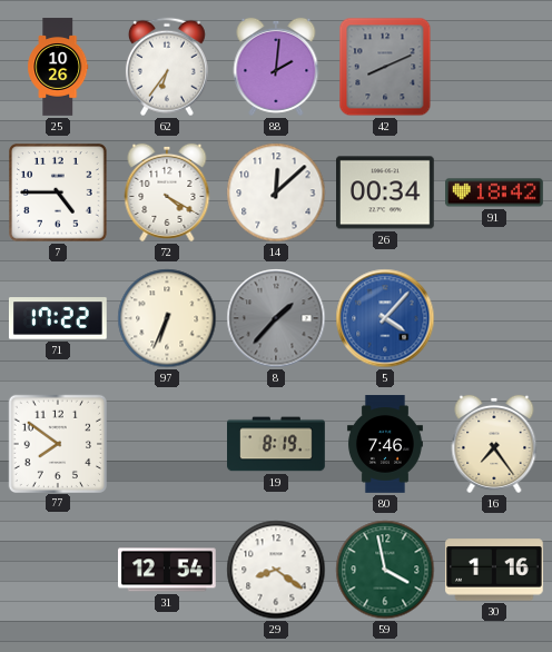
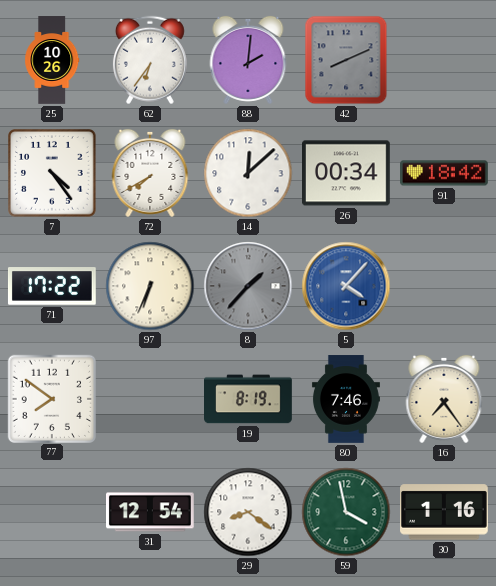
7: 4:45 -> 4:24 (53, 174)
72: 4:20 -> 7:40 (150, 173)
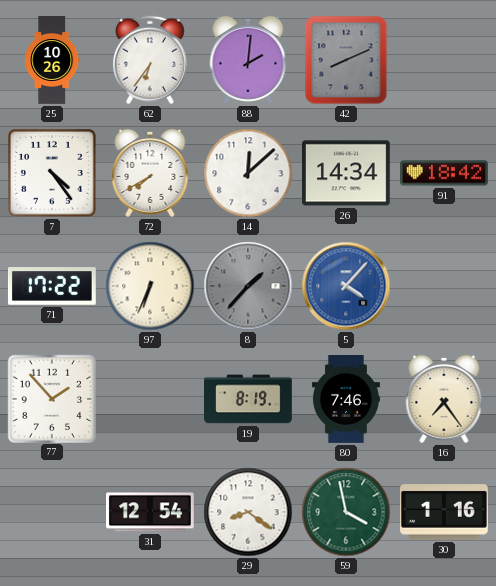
26: 00:34 -> 14:34 (347, 173)
77: 7:51 -> 1:53 (51, 398)
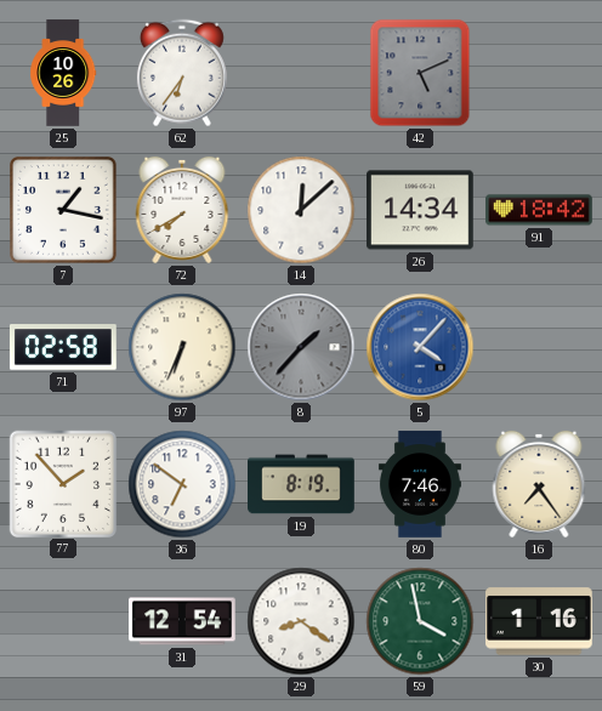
88: 2:01 -> none (248, 60)
42: 8:11 -> 5:11 (420, 73)
7: 4:24 -> 1:17 (64, 211)
71: 17:22 -> 02:58 (63, 347)
36: none -> 6:51 (182, 484)
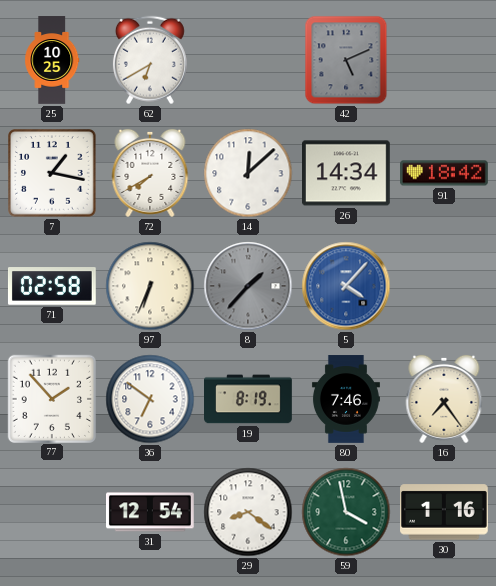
25: 10:26 -> 10:25 (52, 60)
62: 6:36 -> 6:40 (150, 60)
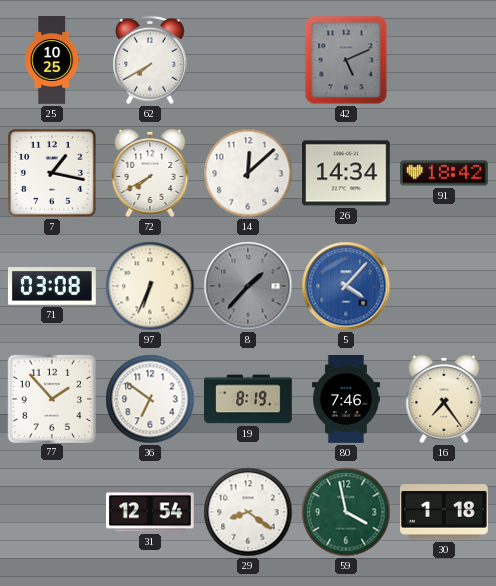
62: 6:40 -> 7:40 (150, 60)
71: 02:58 -> 03:08 (52, 286)
30: 1:16 -> 1:18 (445, 512)
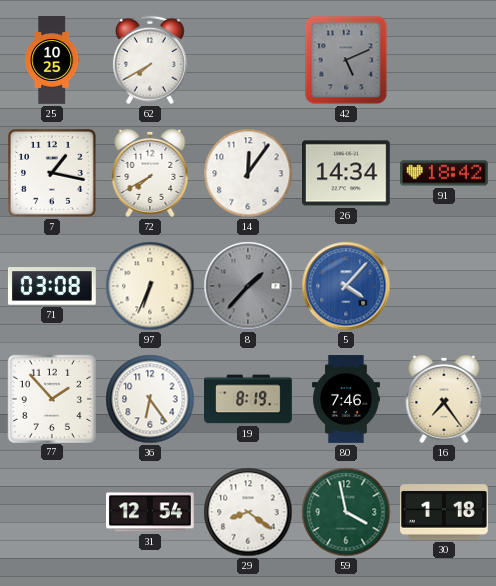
14: 12:08 -> 12:06 (248, 173)
36: 6:51 -> 6:24 (150, 399)
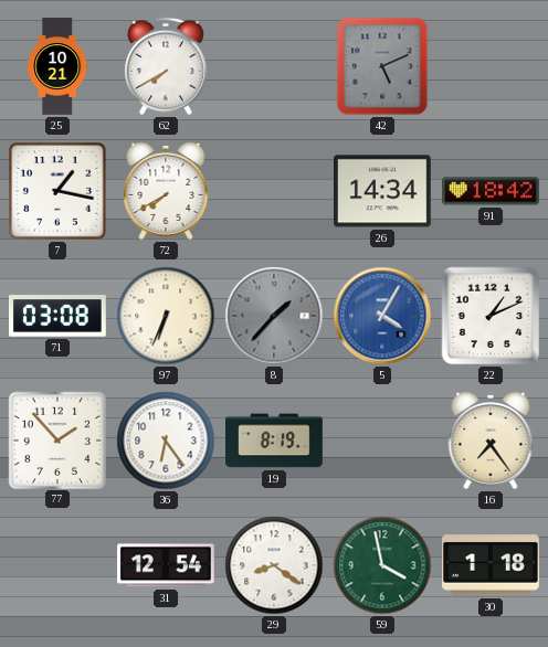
25: 10:25 -> 10:21 (57, 66)
14: 12:06 -> none (248, 173)
5: 4:07 -> 4:05 (382, 316)
22: none -> 1:11 (491, 316)
80: 7:46 -> none (346, 399)
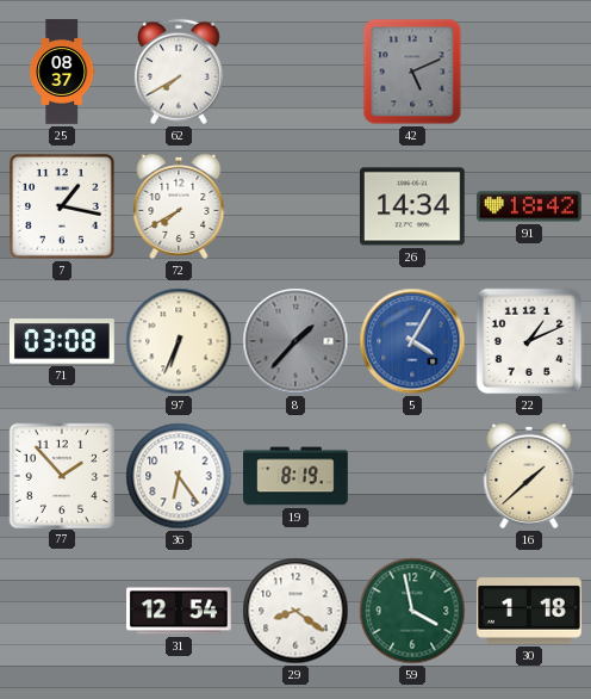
25: 10:21 -> 08:37 (62, 72)
16: 7:24 -> 1:38 (529, 476)
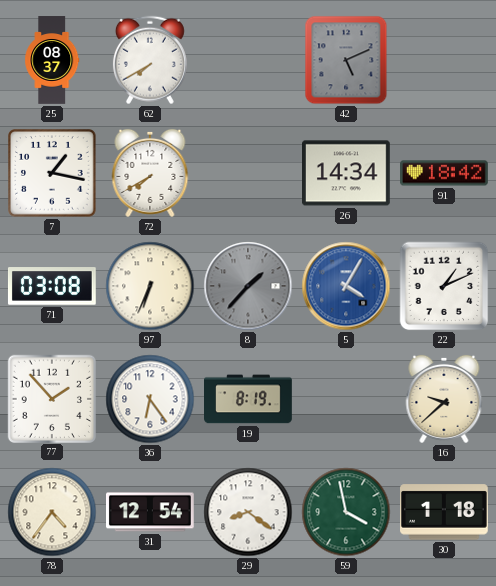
16: 1:38 -> 9:38 (444, 399)
78: none -> 4:36 (52, 512)
